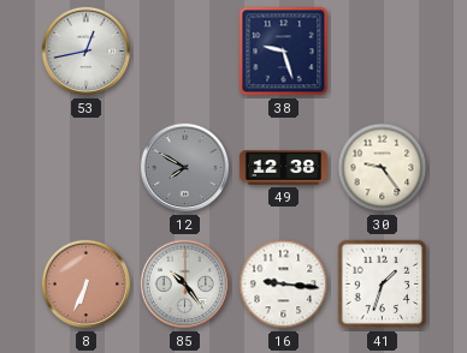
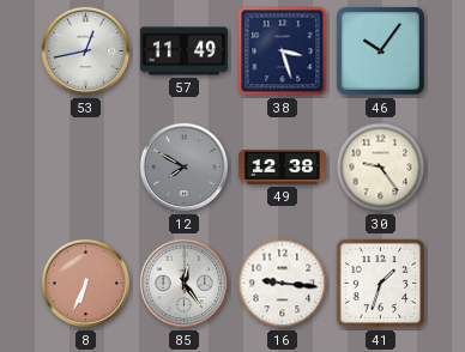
57: none -> 11:49 (183, 51)
38: 9:27 -> 3:27 (283, 51)
46: none -> 10:06 (380, 50)
85: 10:24 -> 12:24 (185, 284)
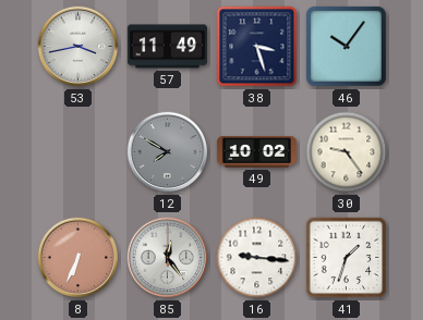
53: 12:43 -> 3:43 (78, 47)
49: 12:38 -> 10:02 (256, 152)
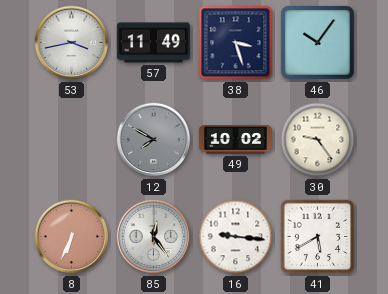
41: 1:33 -> 5:40 (318, 237)
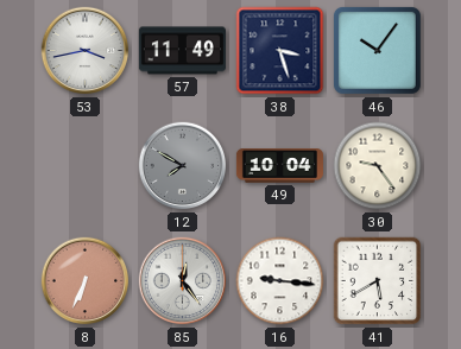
49: 10:02 -> 10:04 (279, 166)
